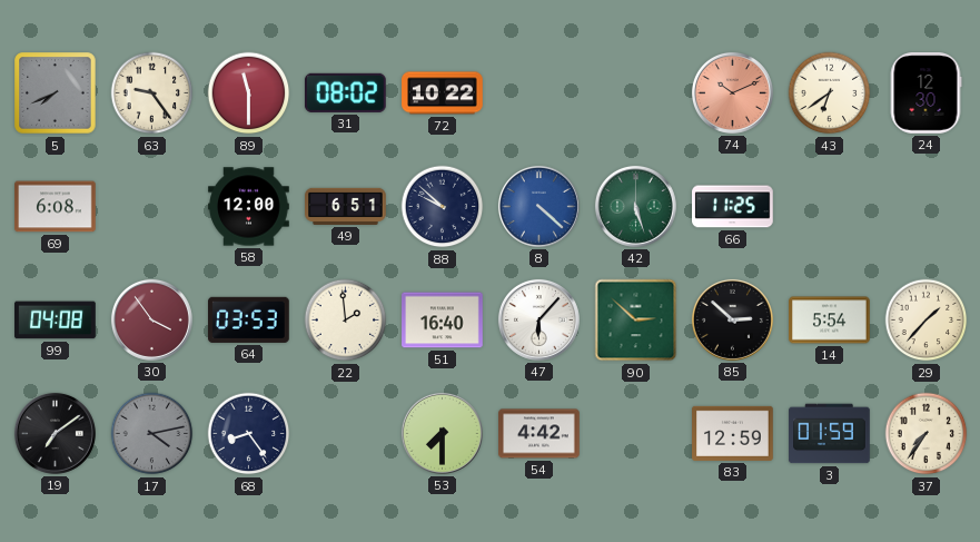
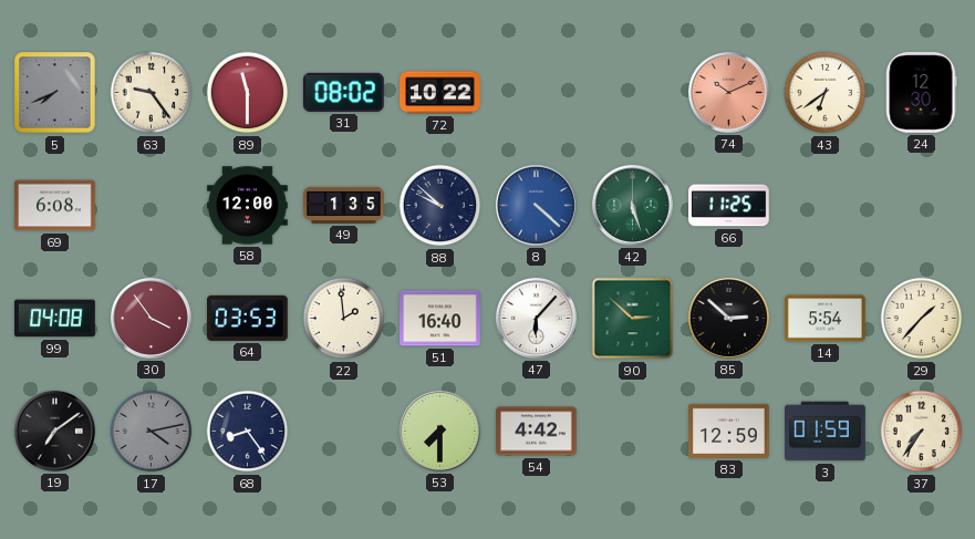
49: 6:51 -> 1:35 (344, 205)
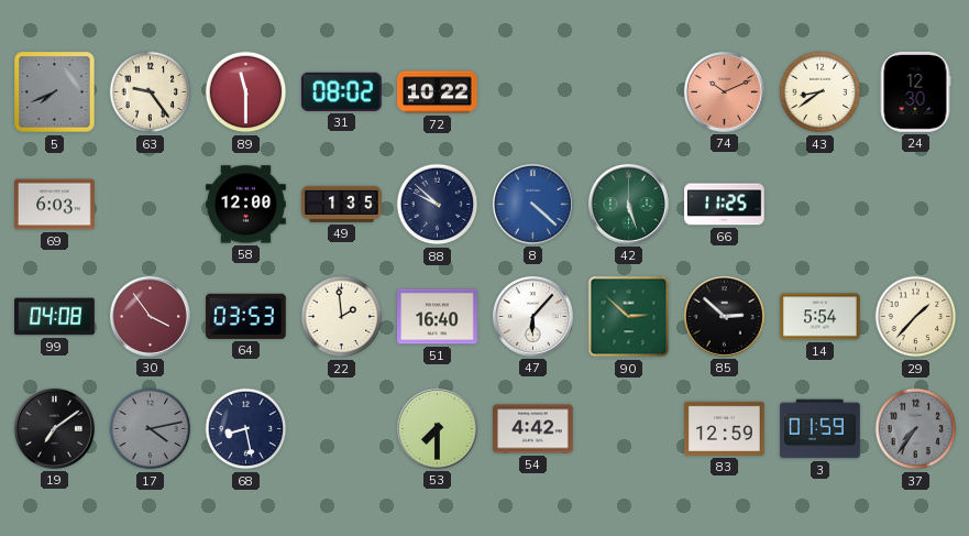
43: 6:39 -> 8:39 (821, 92)
69: 6:08 -> 6:03 (55, 205)
68: 8:24 -> 8:28 (246, 429)
37 dial: cream -> grey (916, 429)
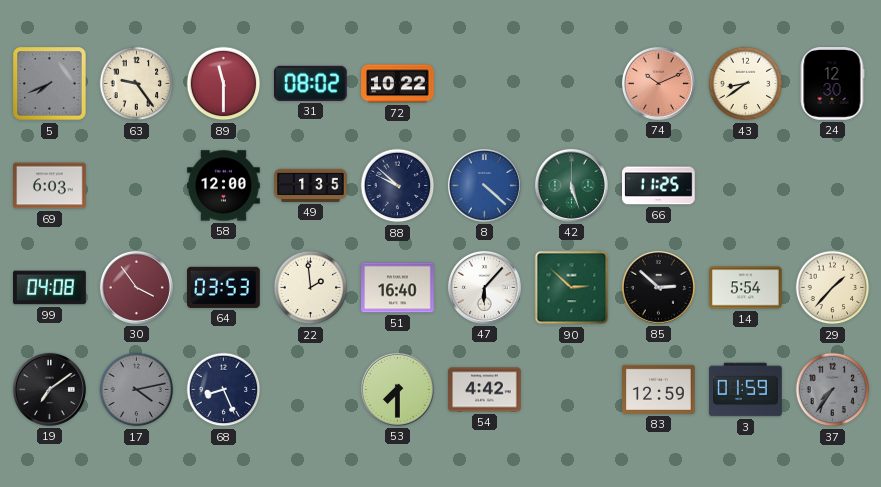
68: 8:28 -> 8:26 (224, 390)
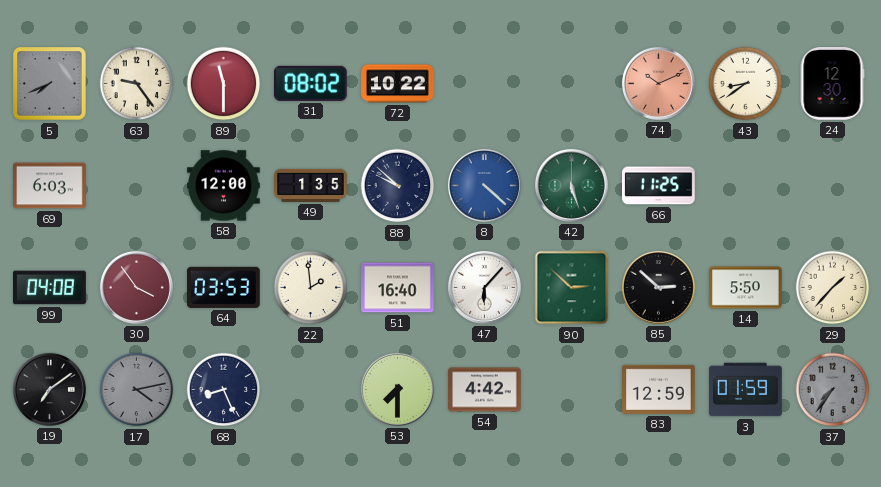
14: 5:54 -> 5:50 (746, 288)
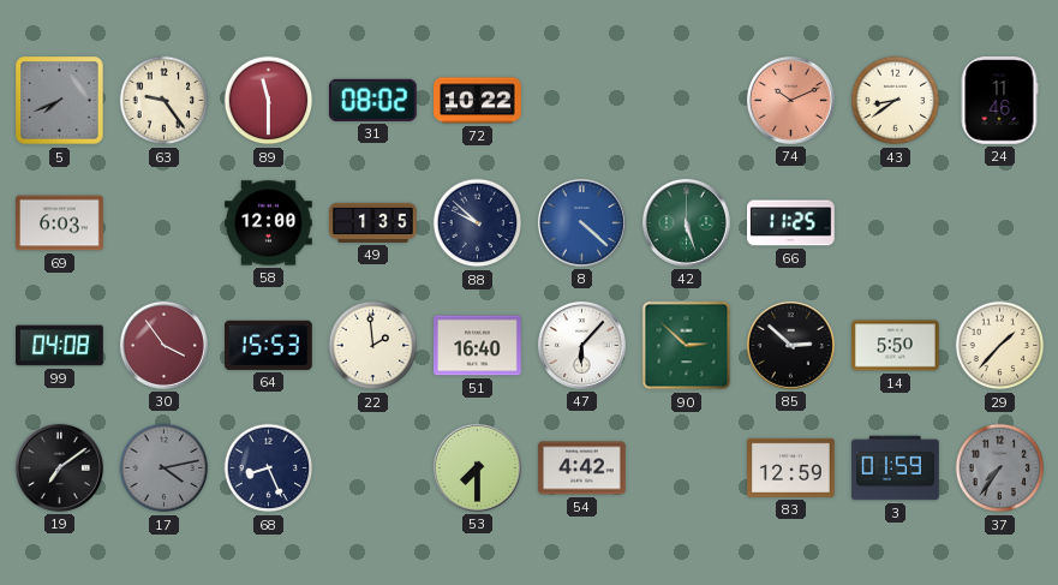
24: 12:30 -> 11:46 (999, 101)
64: 03:53 -> 15:53 (269, 345)
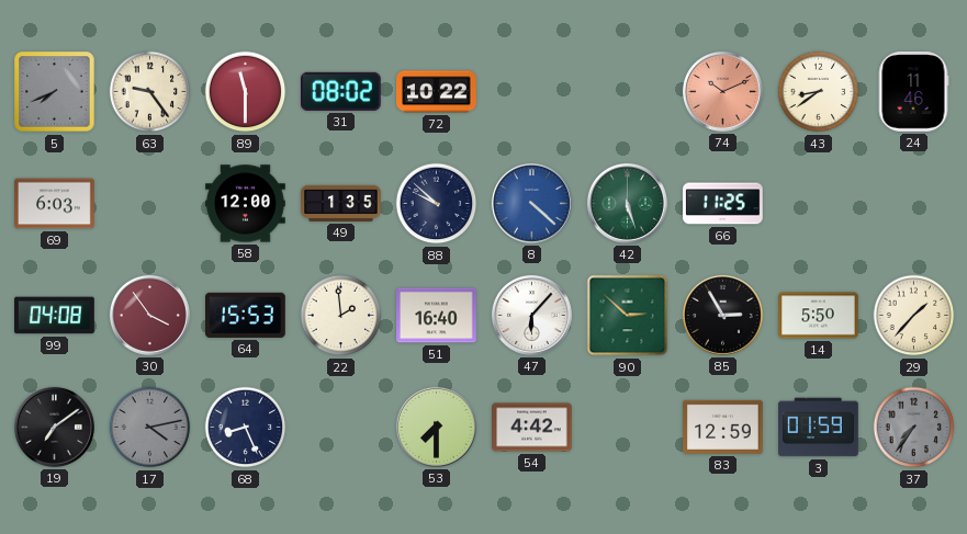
85: 2:52 -> 2:55 (722, 315)
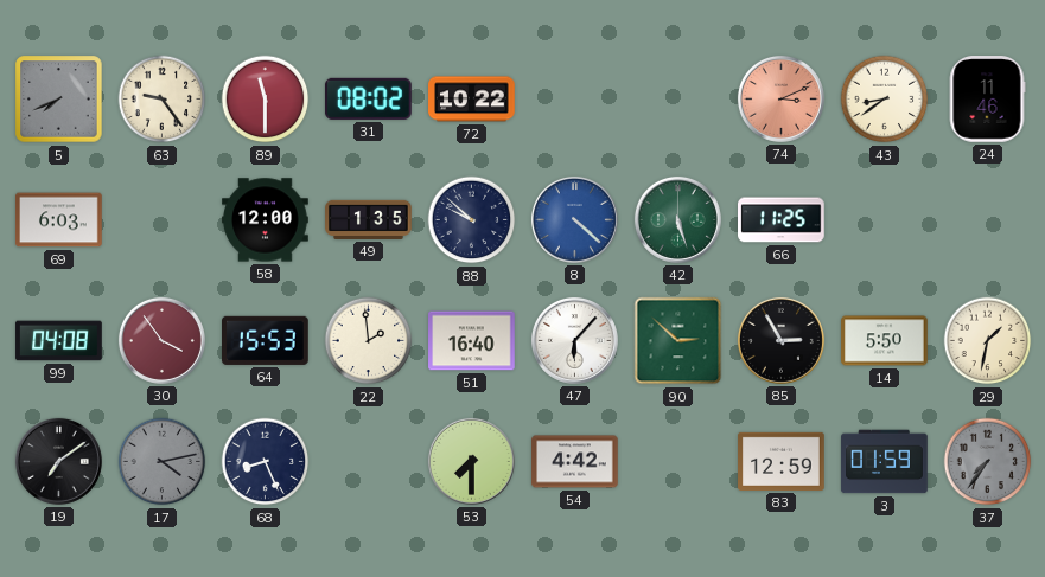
74: 10:11 -> 3:11 (780, 98)
29: 1:37 -> 1:32 (988, 341)
